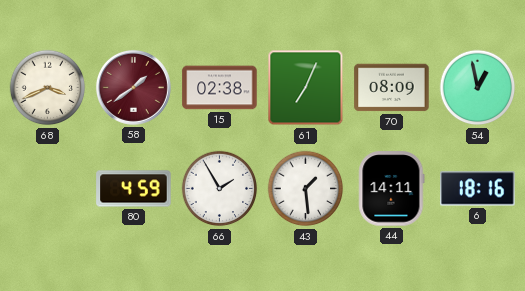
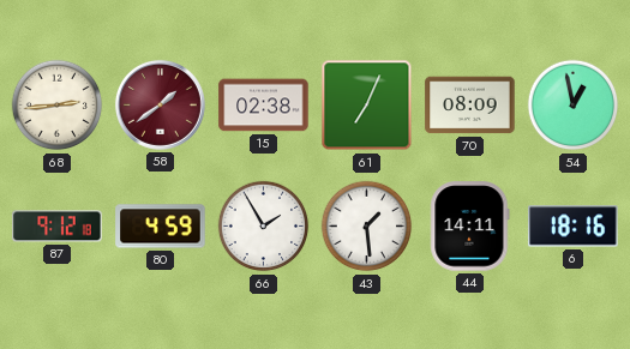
68: 3:41 -> 2:44 (58, 106)
87: none -> 9:12 (58, 227)
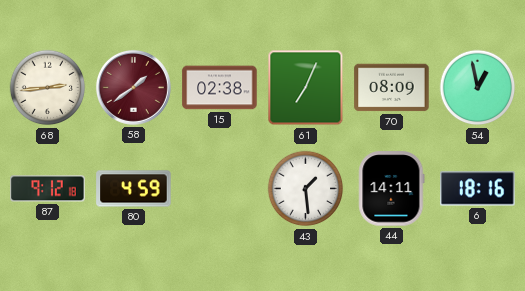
66: 1:55 -> none (264, 227)
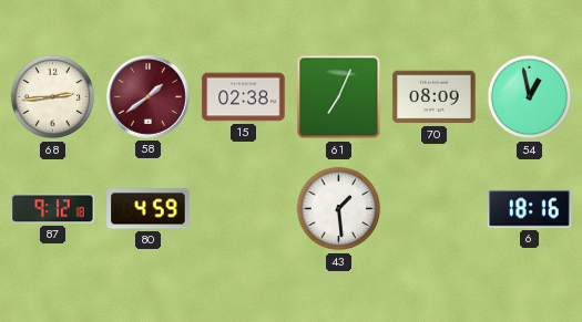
44: 14:11 -> none (392, 189)
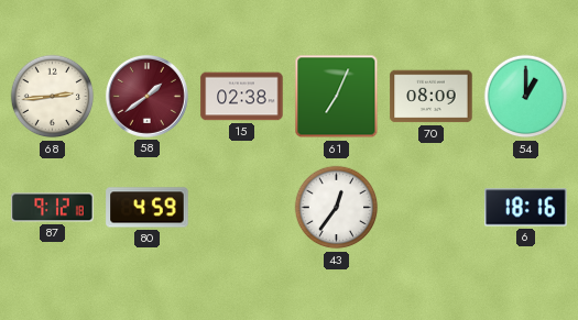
54: 12:58 -> 1:00 (526, 97)
43: 1:29 -> 12:36 (337, 208)
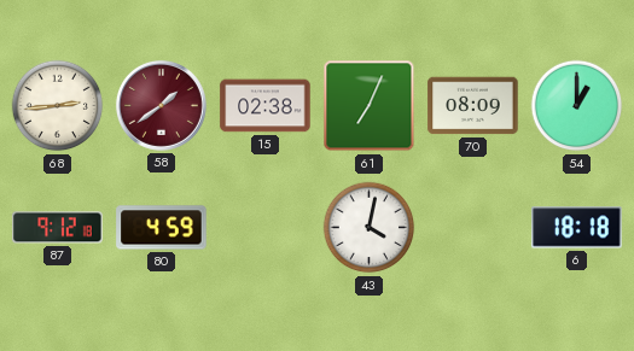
43: 12:36 -> 4:02 (370, 228)
6: 18:16 -> 18:18 (577, 228)
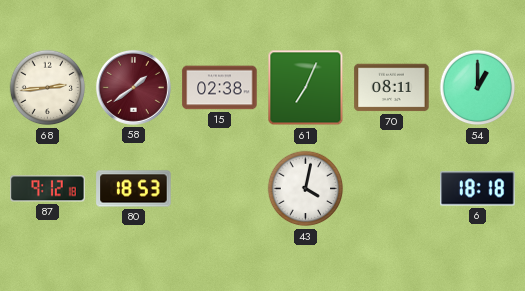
70: 08:09 -> 08:11 (392, 88)
80: 4:59 -> 18:53 (134, 189)
